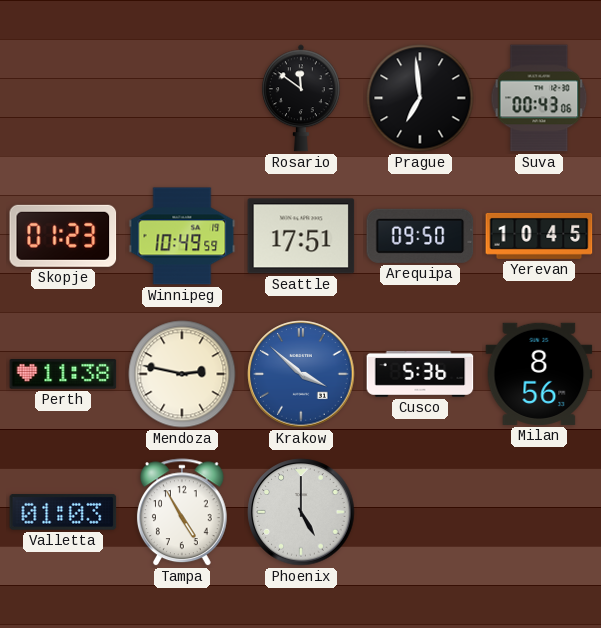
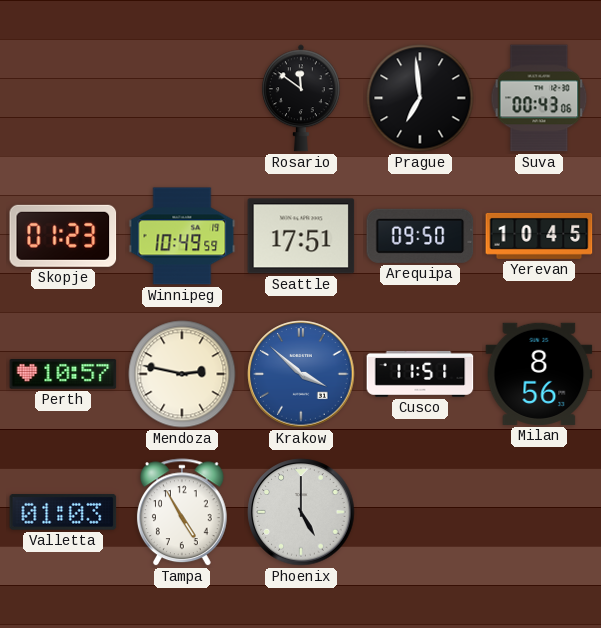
Perth: 11:38 -> 10:57 (63, 375)
Cusco: 5:36 -> 11:51 (420, 374)
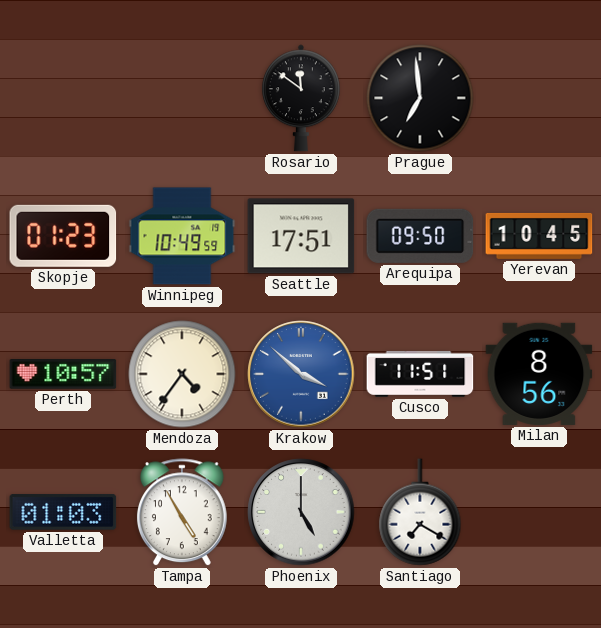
Suva: 00:43 -> none (539, 98)
Mendoza: 2:47 -> 4:36 (182, 374)
Santiago: none -> 7:20 (420, 512)
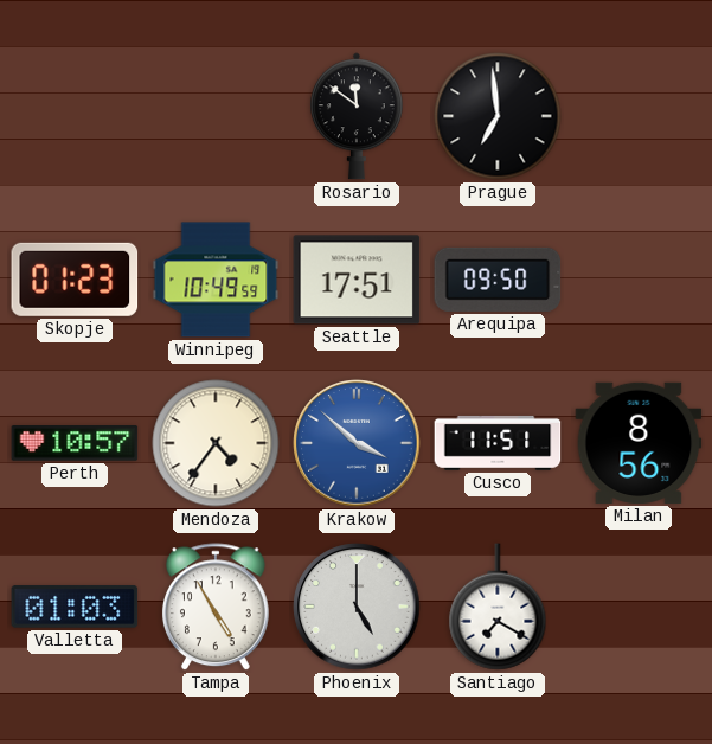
Yerevan: 10:45 -> none (539, 236)
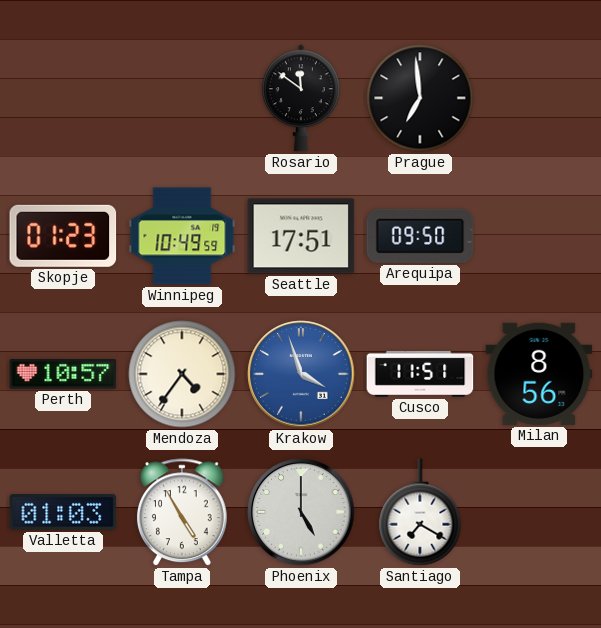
Krakow: 3:52 -> 3:57 (301, 374)
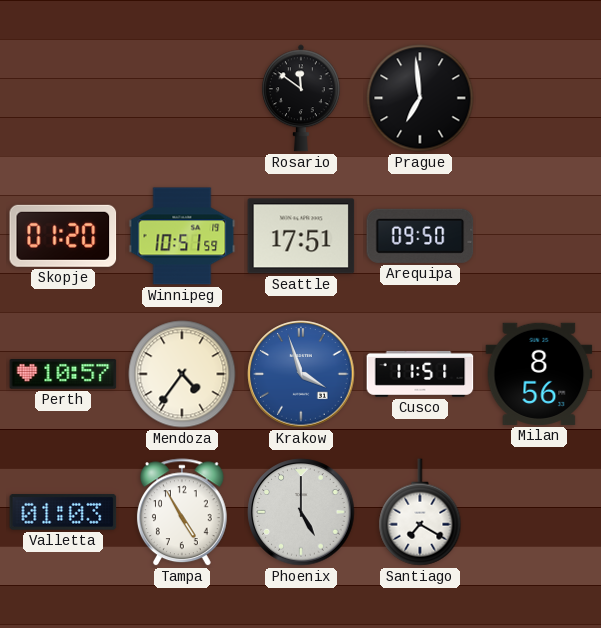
Skopje: 01:23 -> 01:20 (63, 236)
Winnipeg: 10:49 -> 10:51 (182, 236)
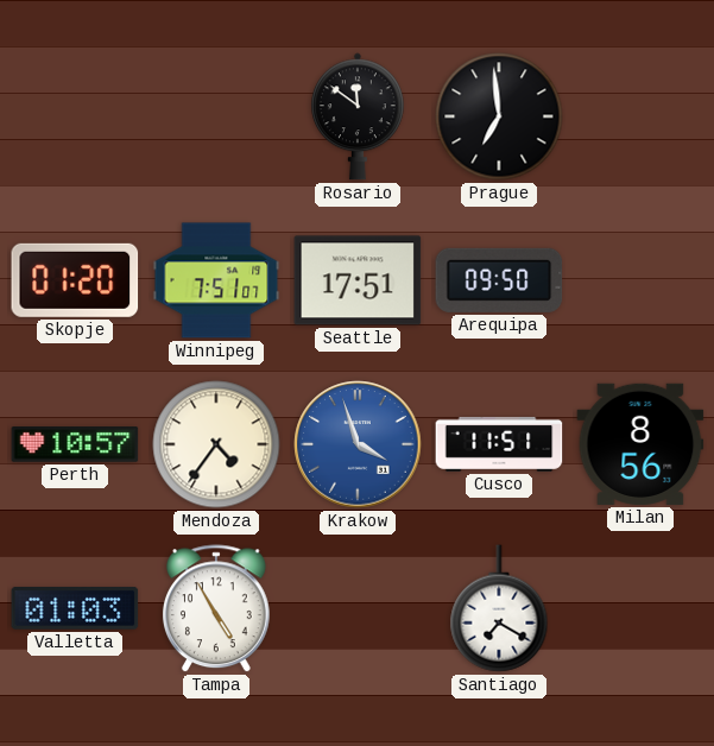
Winnipeg: 10:51 -> 7:51 (216, 280)
Phoenix: 5:00 -> none (301, 512)
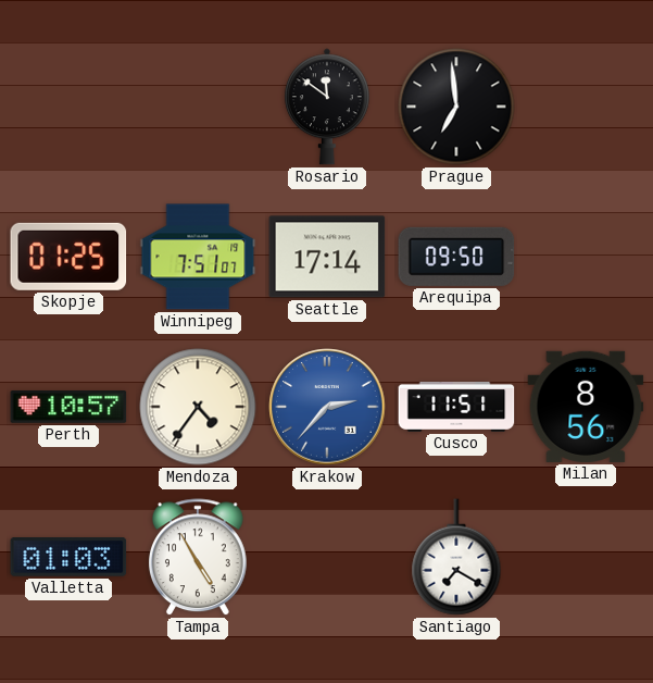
Skopje: 01:20 -> 01:25 (68, 257)
Seattle: 17:51 -> 17:14 (327, 257)
Krakow: 3:57 -> 2:37 (327, 407)
